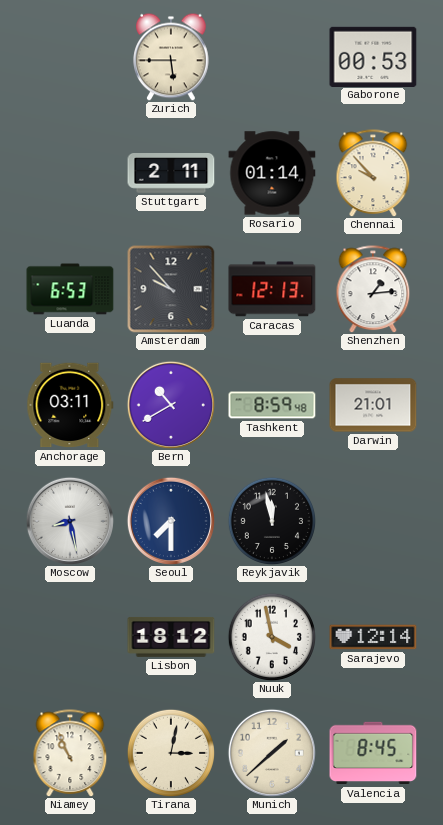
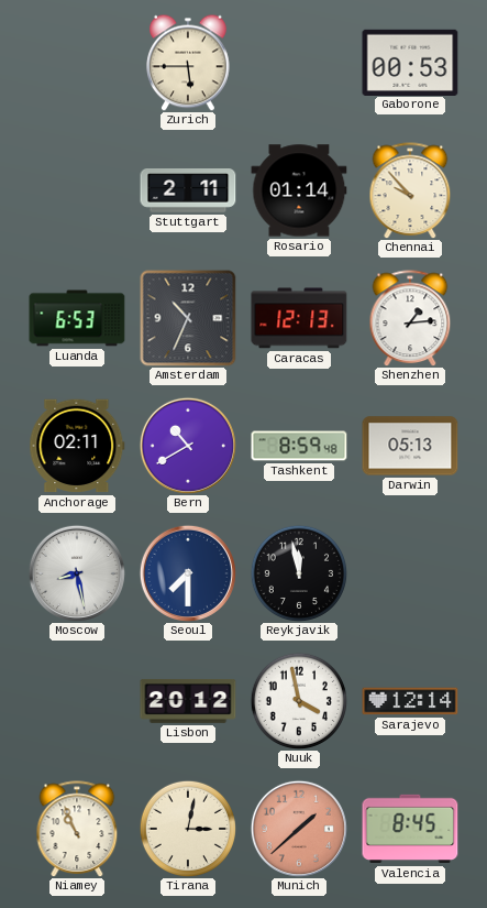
Amsterdam: 9:53 -> 10:34 (188, 318)
Anchorage: 03:11 -> 02:11 (77, 446)
Darwin: 21:01 -> 05:13 (410, 446)
Lisbon: 18:12 -> 20:12 (188, 701)
Munich dial: cream -> salmon (299, 829)
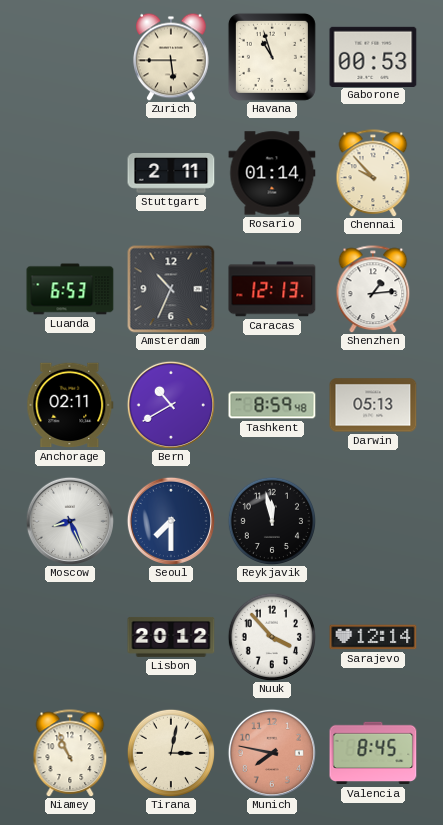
Havana: none -> 10:57 (272, 57)
Moscow: 8:28 -> 8:26 (70, 521)
Nuuk: 3:58 -> 3:53 (271, 636)
Munich: 1:38 -> 7:47 (272, 753)
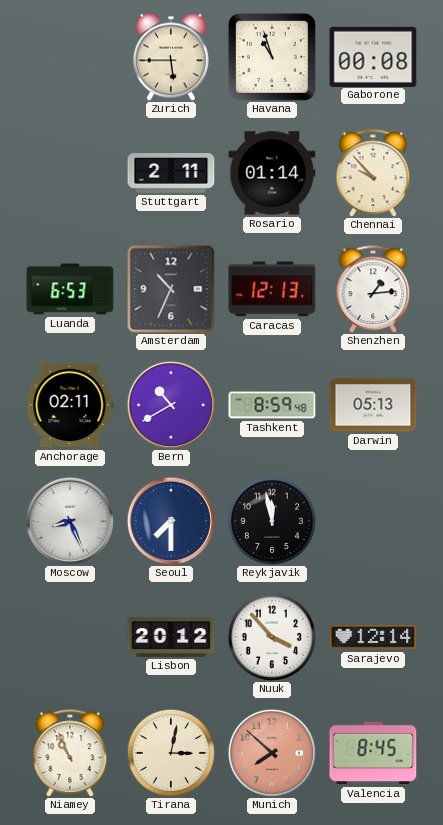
Gaborone: 00:53 -> 00:08 (373, 56)
Munich: 7:47 -> 7:52 (272, 753)
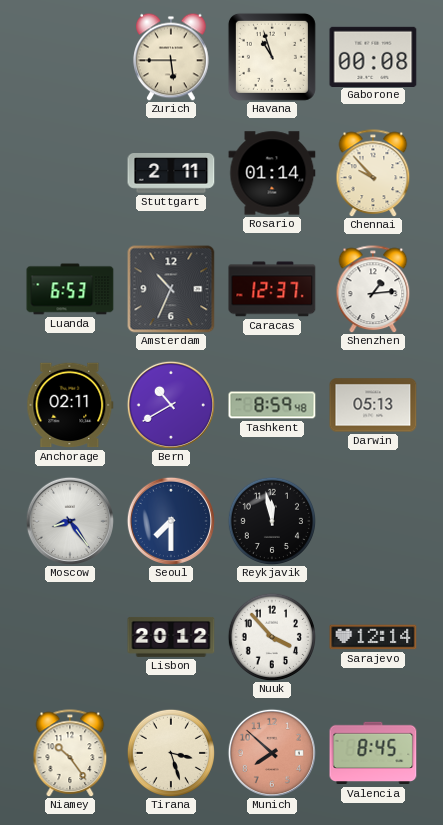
Caracas: 12:13 -> 12:37 (272, 289)
Moscow: 8:26 -> 8:24 (70, 521)
Niamey: 10:56 -> 10:24 (70, 753)
Tirana: 3:02 -> 3:27 (170, 752)
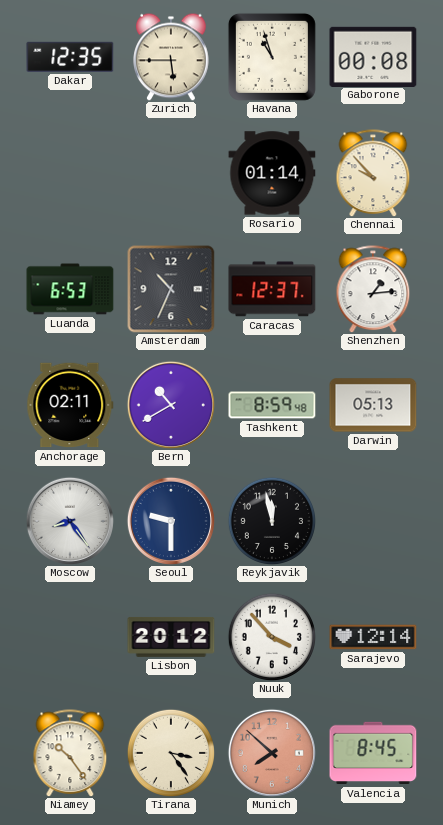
Dakar: none -> 12:35 (70, 57)
Stuttgart: 2:11 -> none (171, 174)
Seoul: 7:30 -> 9:30 (171, 521)
Tirana: 3:27 -> 3:24 (170, 752)
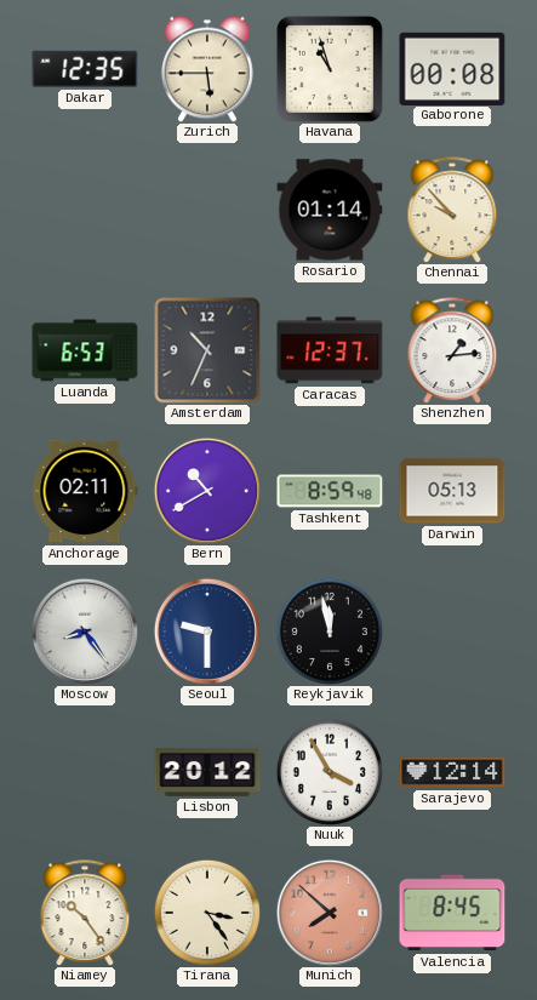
Nuuk: 3:53 -> 3:55 (329, 771)
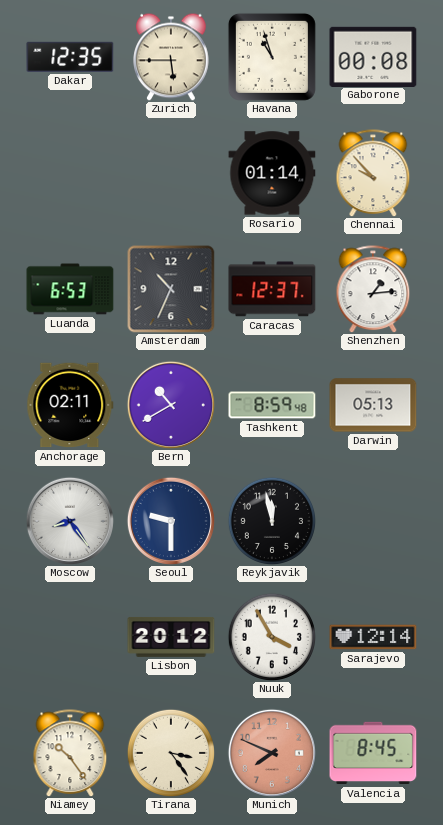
Munich: 7:52 -> 7:49 (272, 753)
